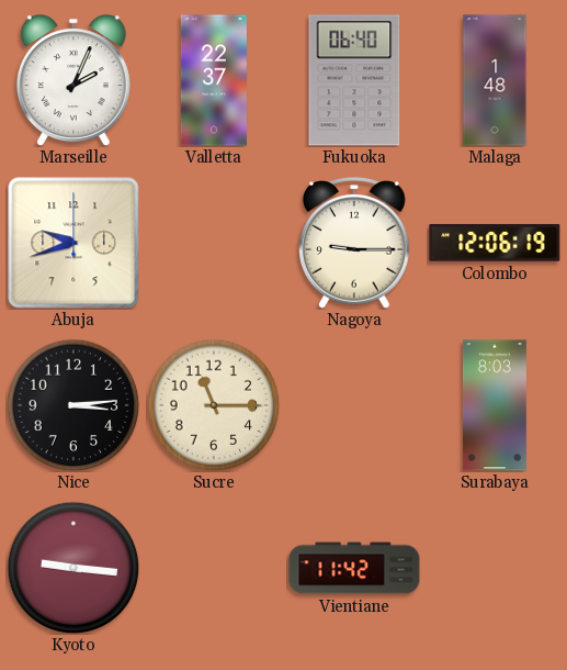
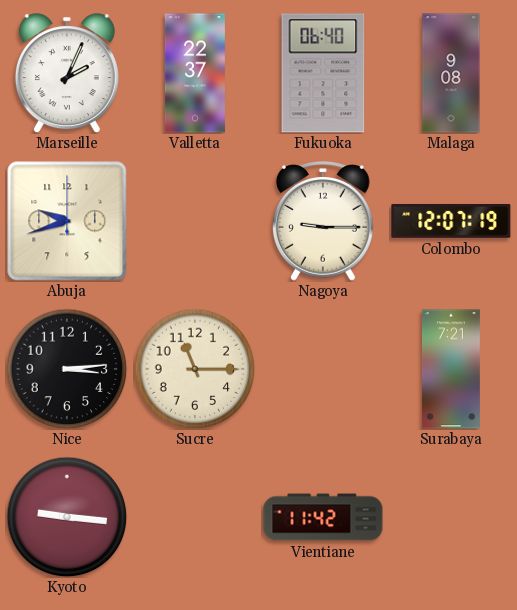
Malaga: 1:48 -> 9:08 (451, 73)
Colombo: 12:06 -> 12:07 (451, 221)
Surabaya: 8:03 -> 7:21 (451, 369)
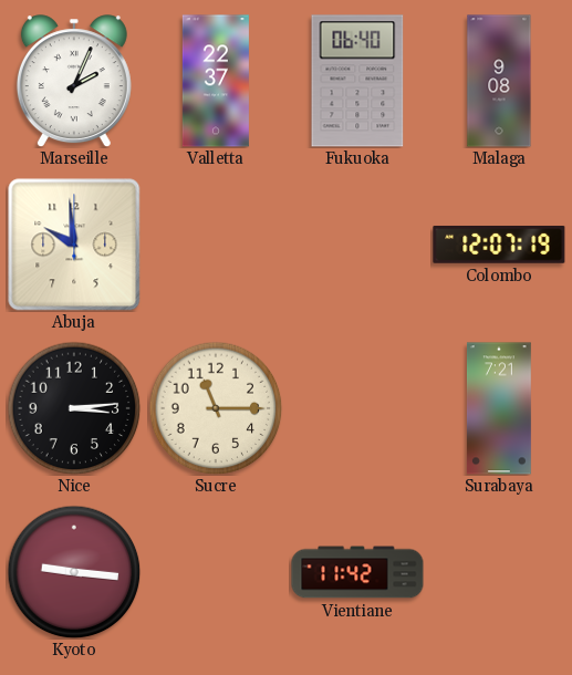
Abuja: 9:42 -> 9:59 (74, 245)
Nagoya: 9:15 -> none (323, 221)
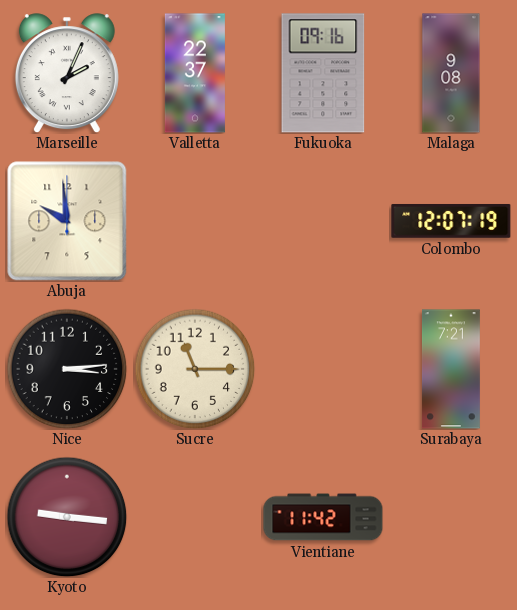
Fukuoka: 06:40 -> 09:16 (323, 73)
